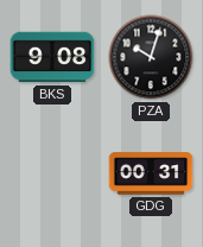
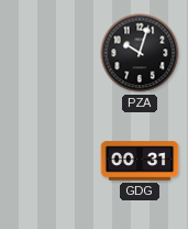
BKS: 9:08 -> none (52, 57)
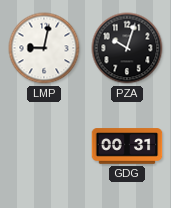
LMP: none -> 9:02 (44, 48)
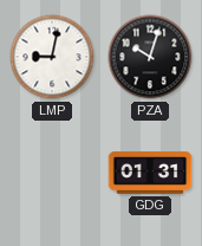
GDG: 00:31 -> 01:31 (150, 173)
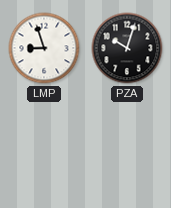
LMP: 9:02 -> 8:57 (44, 48)
GDG: 01:31 -> none (150, 173)
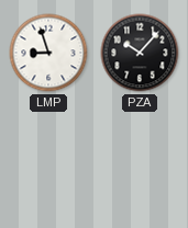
PZA: 10:03 -> 10:07 (140, 53)
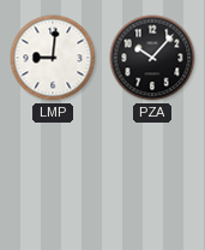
LMP: 8:57 -> 9:01 (53, 58)
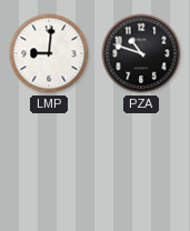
PZA: 10:07 -> 10:48 (141, 53)
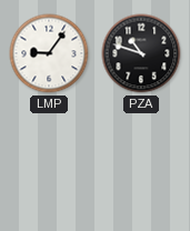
LMP: 9:01 -> 9:06 (49, 53)
